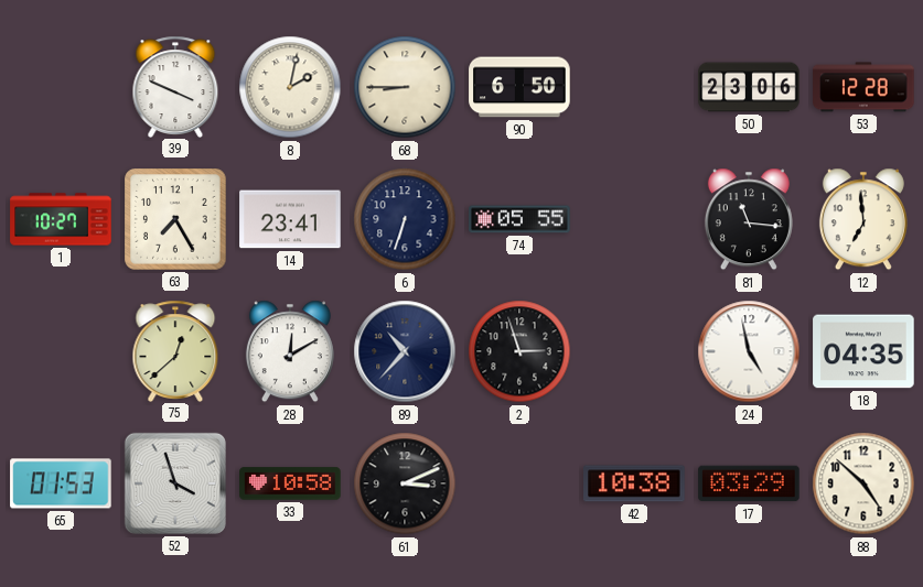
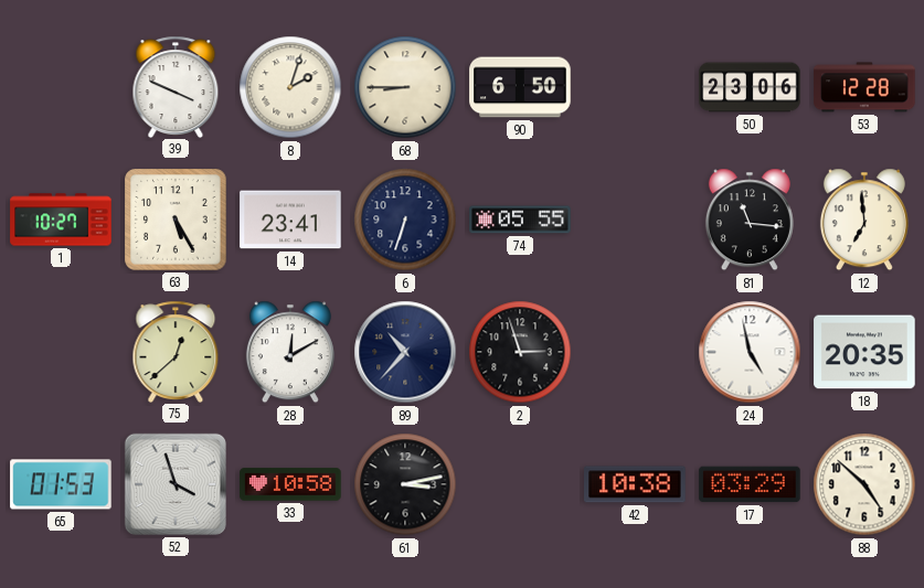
8: 2:02 -> 2:03 (290, 87)
63: 7:25 -> 5:25 (176, 220)
18: 04:35 -> 20:35 (864, 352)
61: 3:11 -> 3:13 (405, 484)
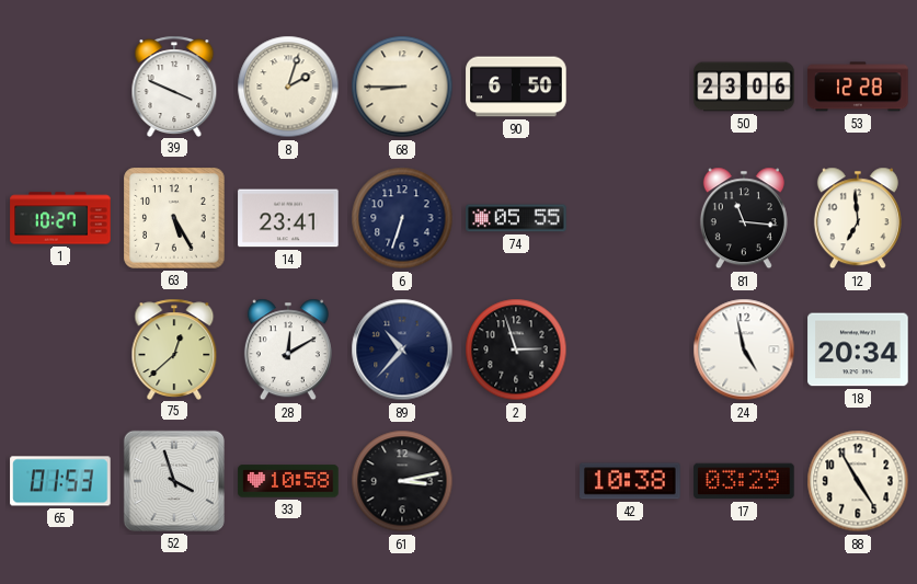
18: 20:35 -> 20:34 (858, 350)
88: 4:52 -> 4:55 (858, 481)
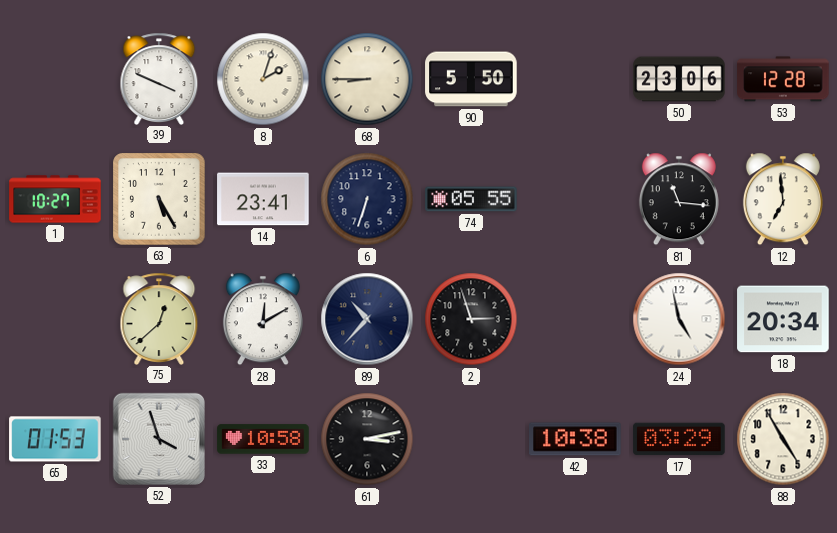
90: 6:50 -> 5:50 (471, 79)
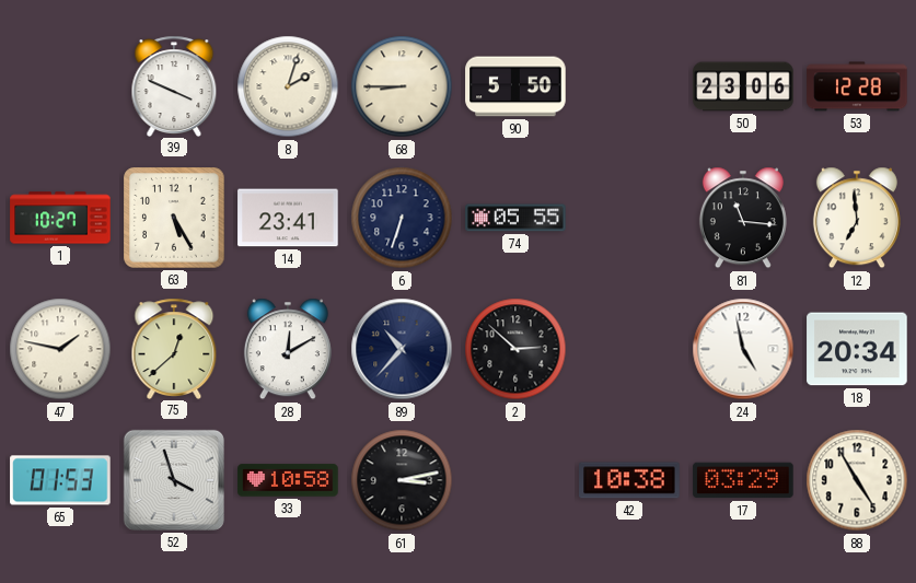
47: none -> 1:47 (60, 349)
2: 2:57 -> 2:52 (515, 349)
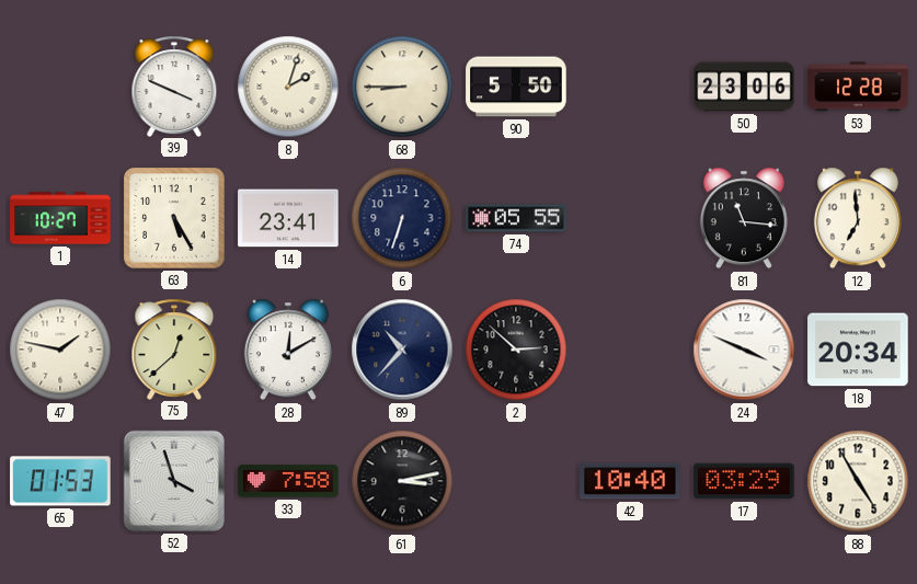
24: 4:58 -> 3:49 (744, 350)
33: 10:58 -> 7:58 (288, 481)
42: 10:38 -> 10:40 (630, 481)
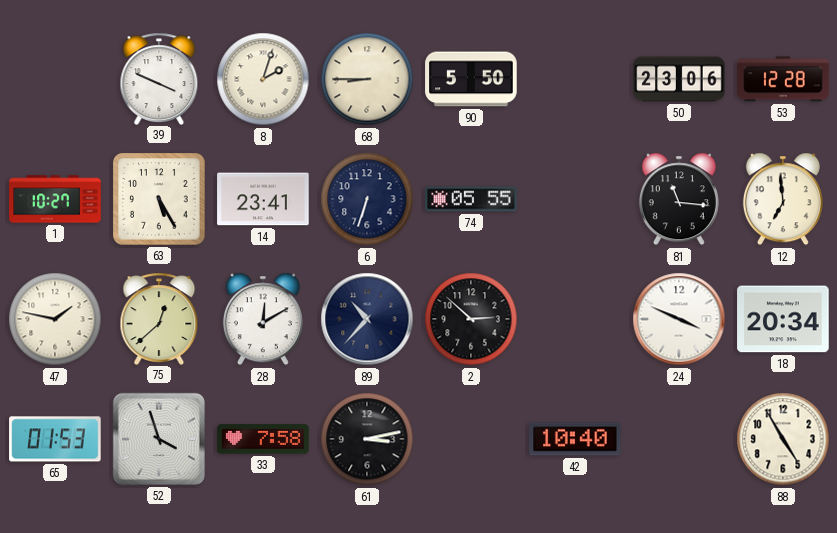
17: 03:29 -> none (744, 481)
